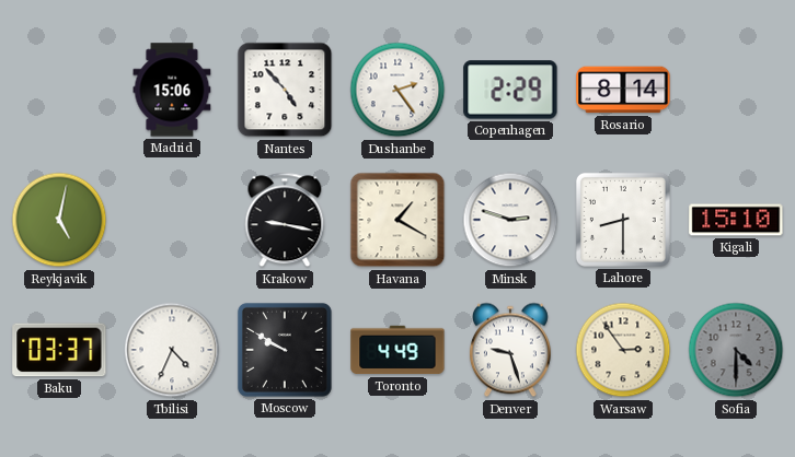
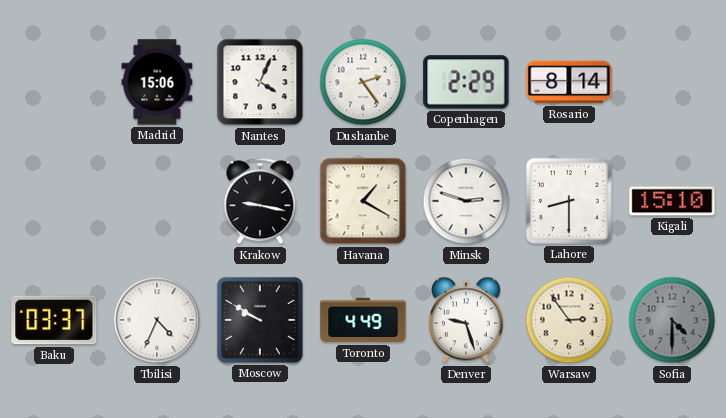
Nantes: 4:53 -> 4:04 (260, 82)
Reykjavik: 5:02 -> none (59, 220)
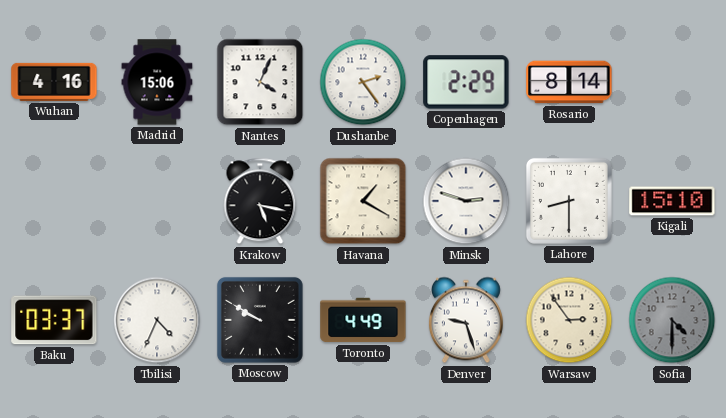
Wuhan: none -> 4:16 (54, 82)
Krakow: 9:17 -> 5:17 (260, 201)
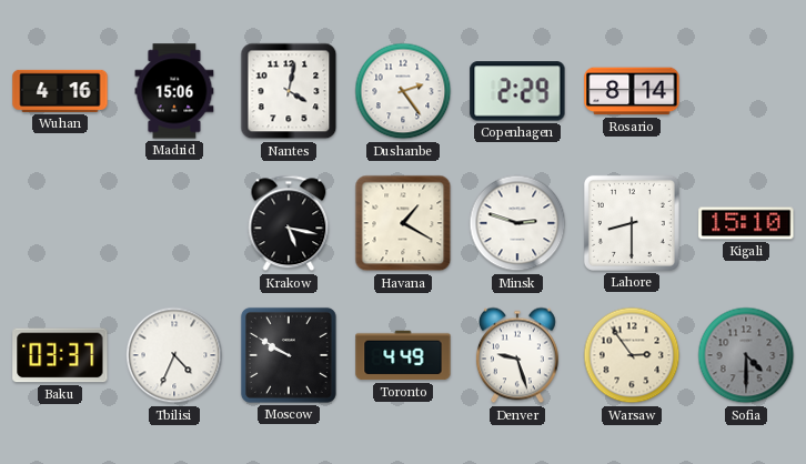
Nantes: 4:04 -> 4:02 (289, 91)
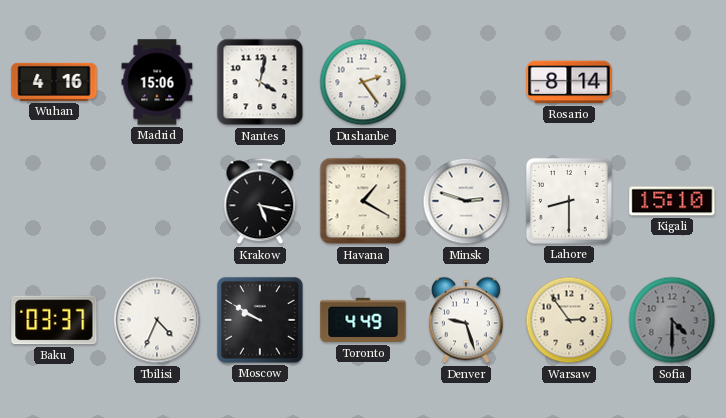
Copenhagen: 2:29 -> none (517, 91)
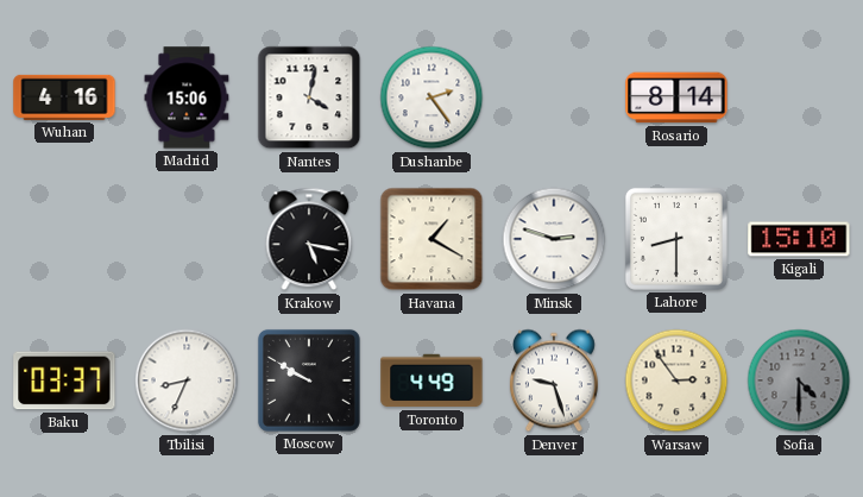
Tbilisi: 4:34 -> 8:34 (187, 380)
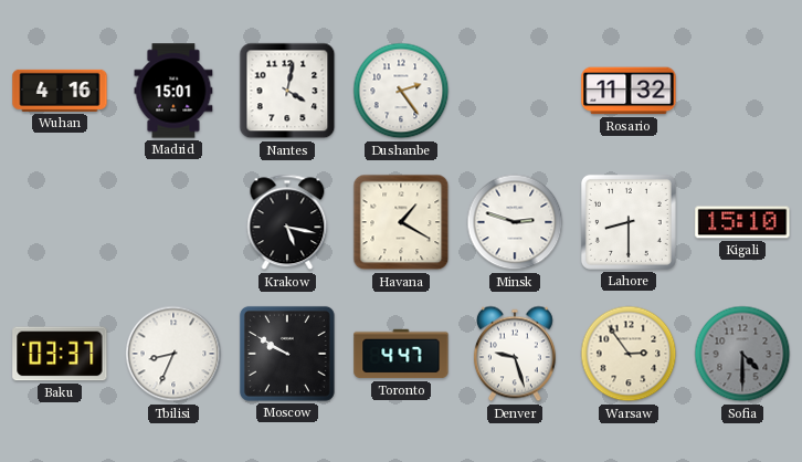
Madrid: 15:06 -> 15:01 (173, 91)
Rosario: 8:14 -> 11:32 (629, 91)
Toronto: 4:49 -> 4:47 (401, 354)
